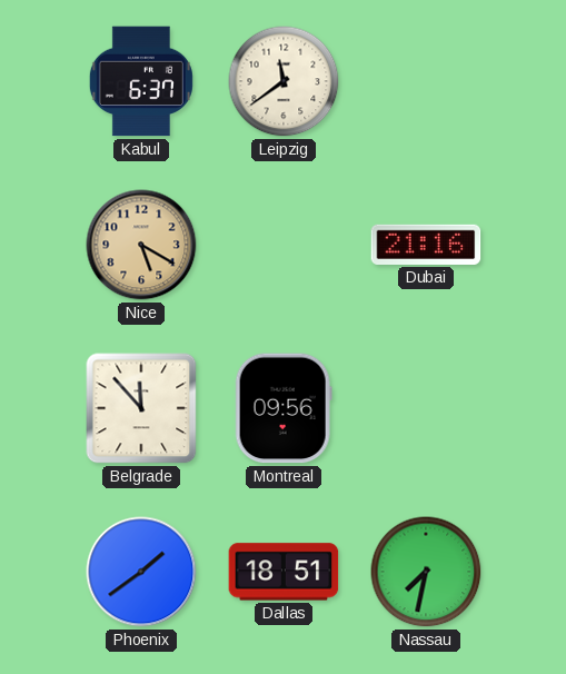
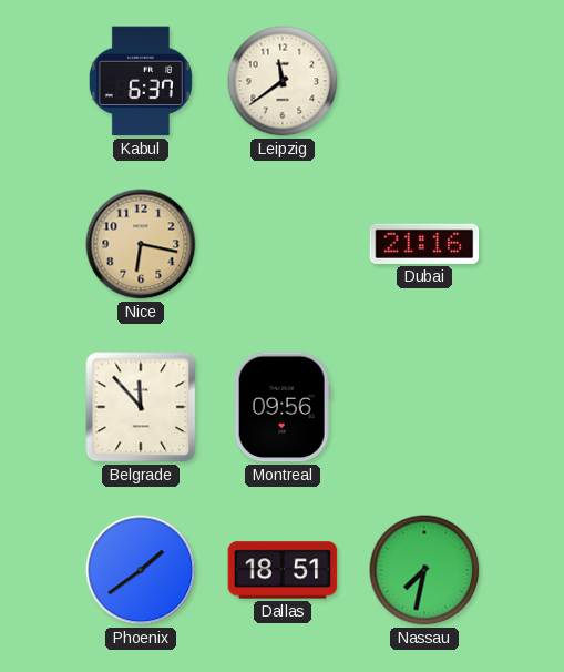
Nice: 5:20 -> 6:17 (141, 244)
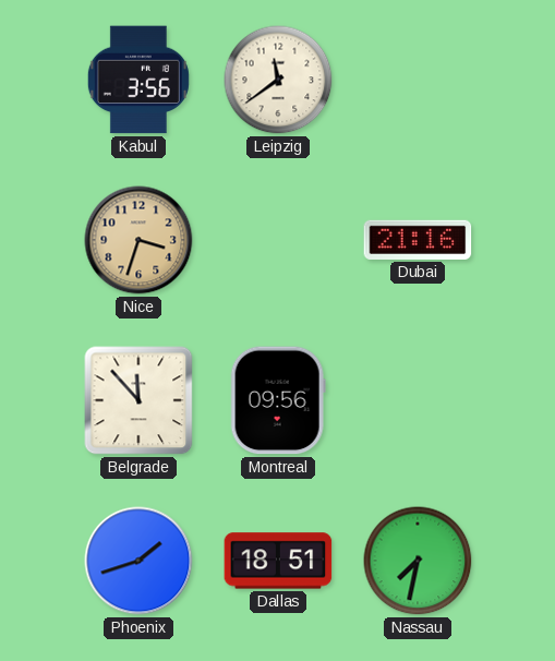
Kabul: 6:37 -> 3:56 (138, 80)
Nice: 6:17 -> 3:33 (138, 240)
Phoenix: 1:39 -> 1:42 (138, 561)
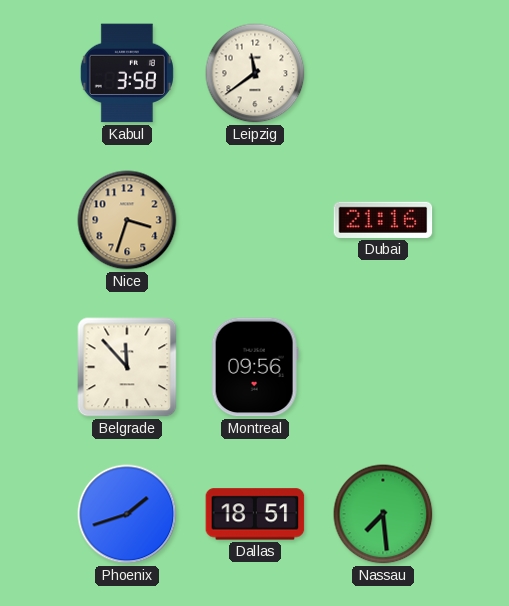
Kabul: 3:56 -> 3:58 (127, 73)
Nassau: 7:32 -> 7:29 (383, 514)
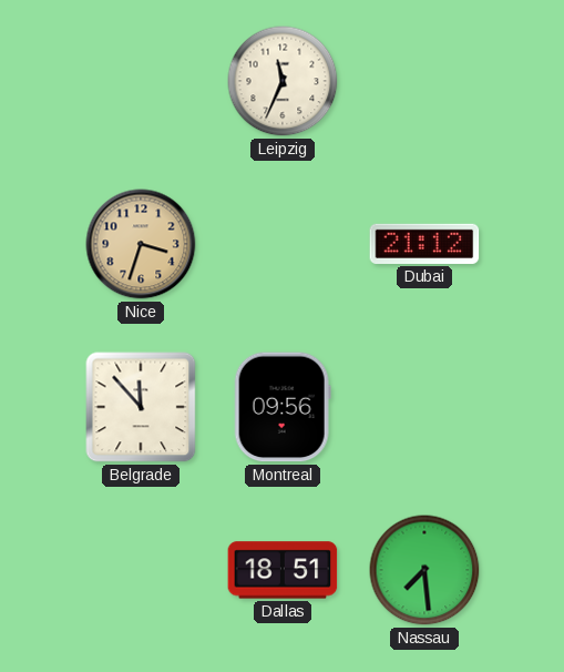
Kabul: 3:58 -> none (127, 73)
Leipzig: 11:39 -> 11:34 (283, 81)
Dubai: 21:16 -> 21:12 (424, 244)
Phoenix: 1:42 -> none (127, 514)
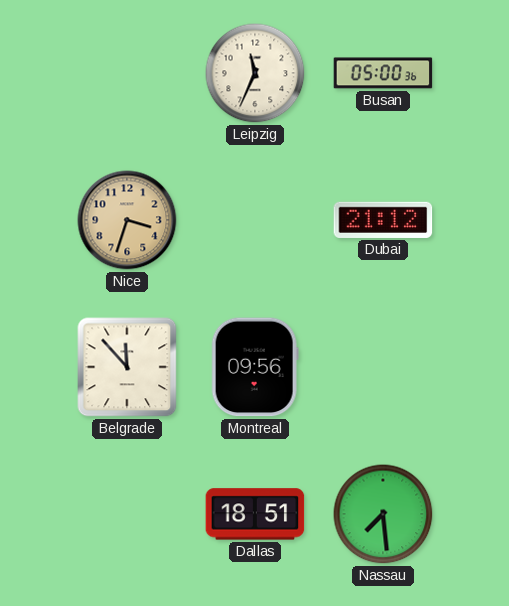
Busan: none -> 05:00 (383, 73)
